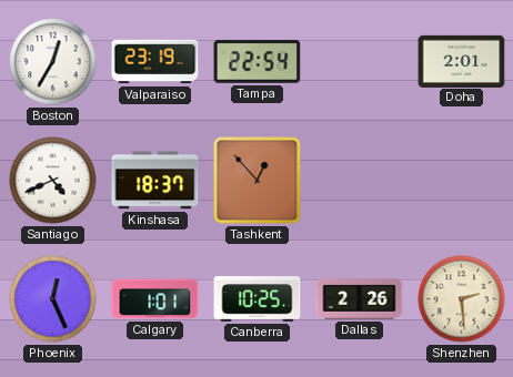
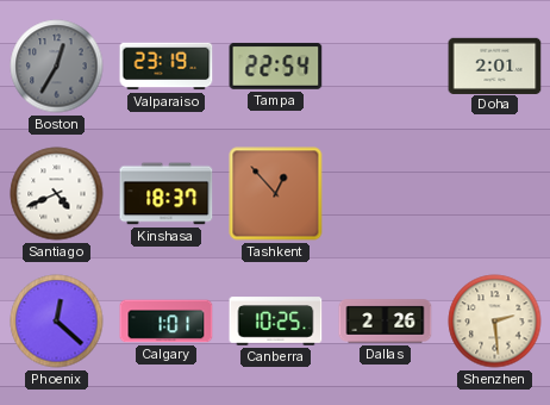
Boston dial: white -> grey (57, 67)
Phoenix: 12:26 -> 12:22 (57, 322)
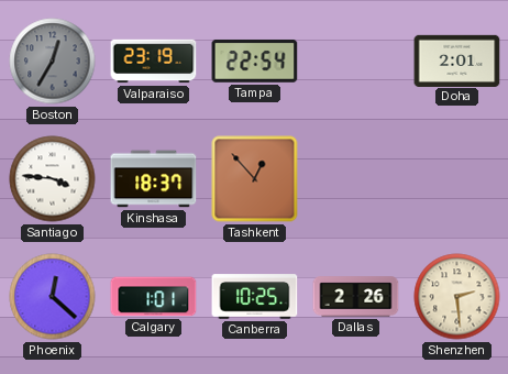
Santiago: 4:41 -> 3:46 (53, 179)
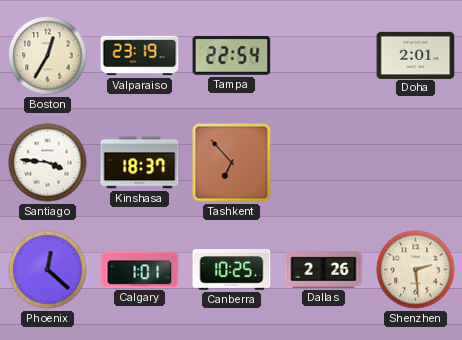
Boston dial: grey -> cream (48, 56)
Tashkent: 12:53 -> 6:53 (232, 163)
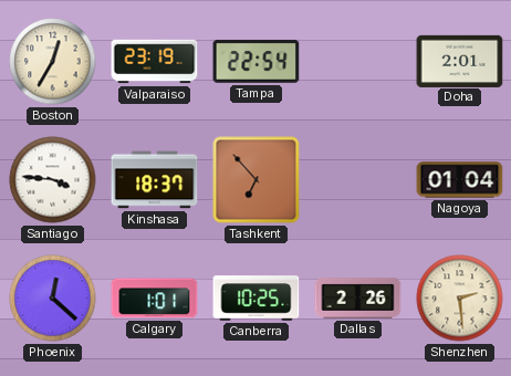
Nagoya: none -> 01:04 (460, 180)
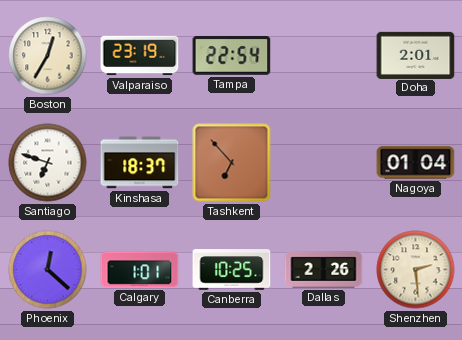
Santiago: 3:46 -> 6:48 (48, 163)
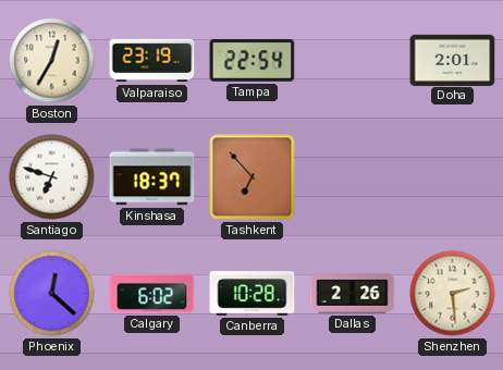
Nagoya: 01:04 -> none (416, 163)
Calgary: 1:01 -> 6:02 (152, 294)
Canberra: 10:25 -> 10:28 (253, 294)
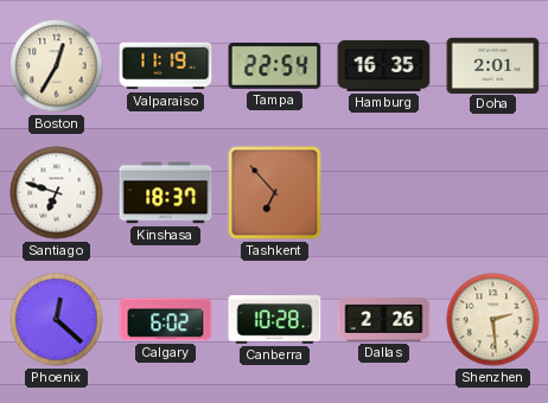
Valparaiso: 23:19 -> 11:19 (166, 66)
Hamburg: none -> 16:35 (384, 65)
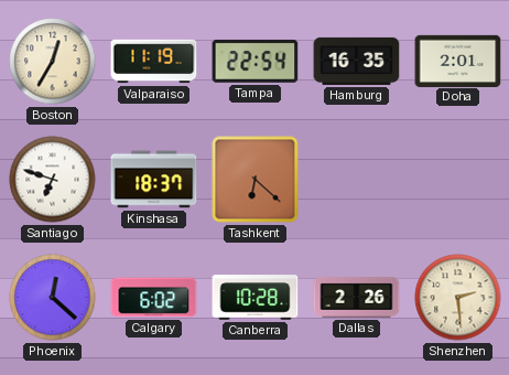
Tashkent: 6:53 -> 6:22 (256, 180)
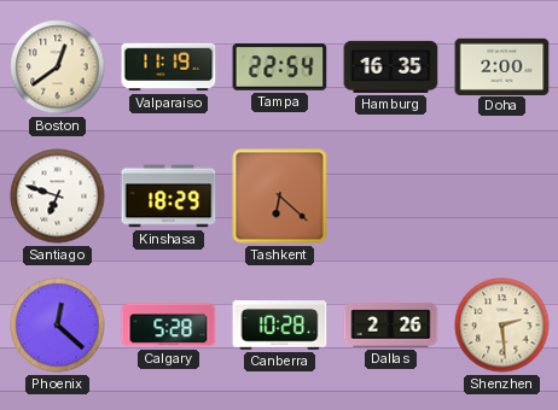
Boston: 12:35 -> 12:39 (58, 68)
Doha: 2:01 -> 2:00 (502, 66)
Kinshasa: 18:37 -> 18:29 (169, 197)
Calgary: 6:02 -> 5:28 (169, 326)
